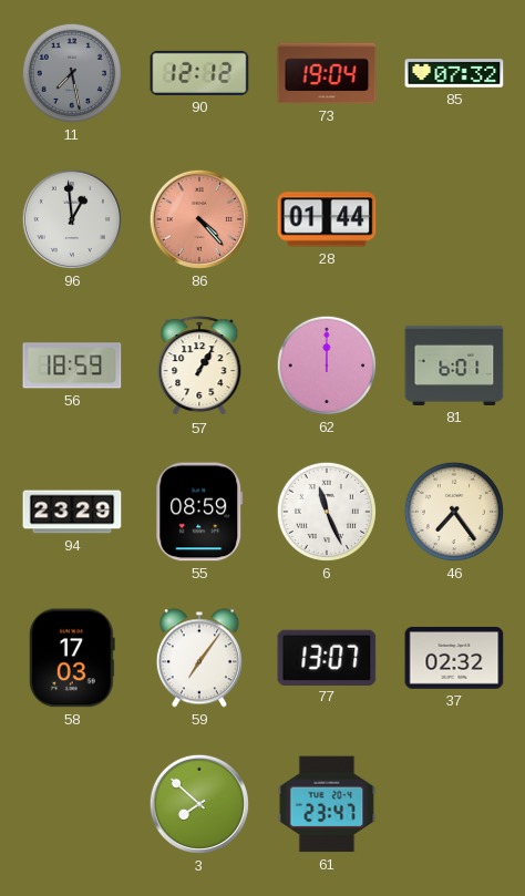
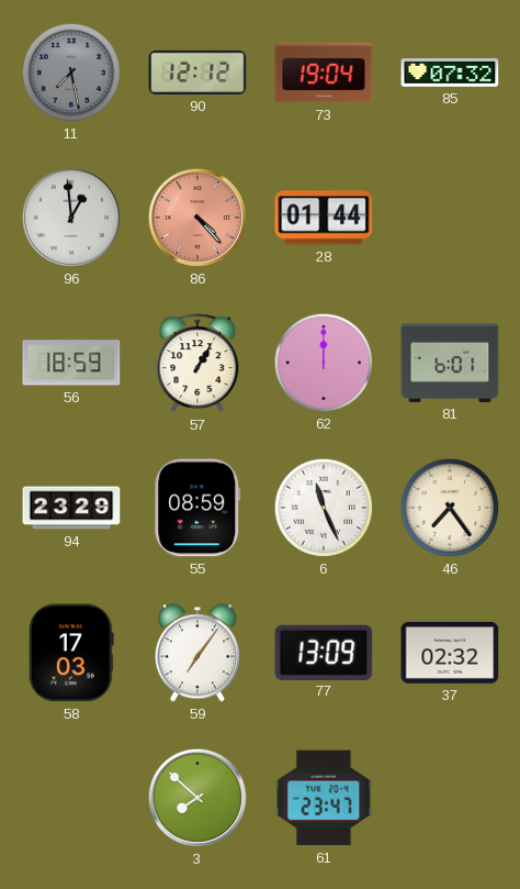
77: 13:07 -> 13:09 (324, 652)
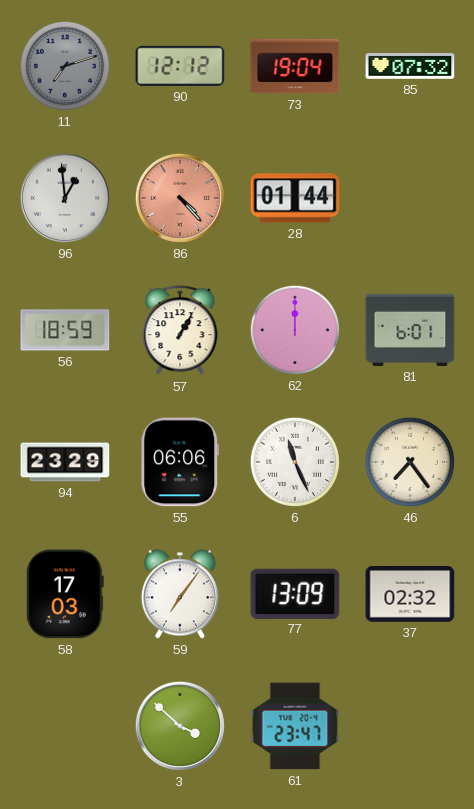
11: 7:28 -> 7:12 (65, 66)
55: 08:59 -> 06:06 (180, 462)
3: 7:52 -> 3:52 (180, 726)
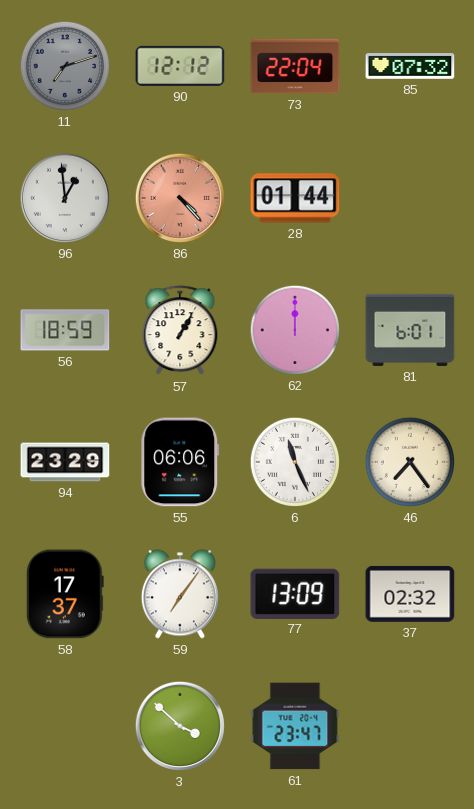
73: 19:04 -> 22:04 (295, 66)
58: 17:03 -> 17:37 (65, 594)
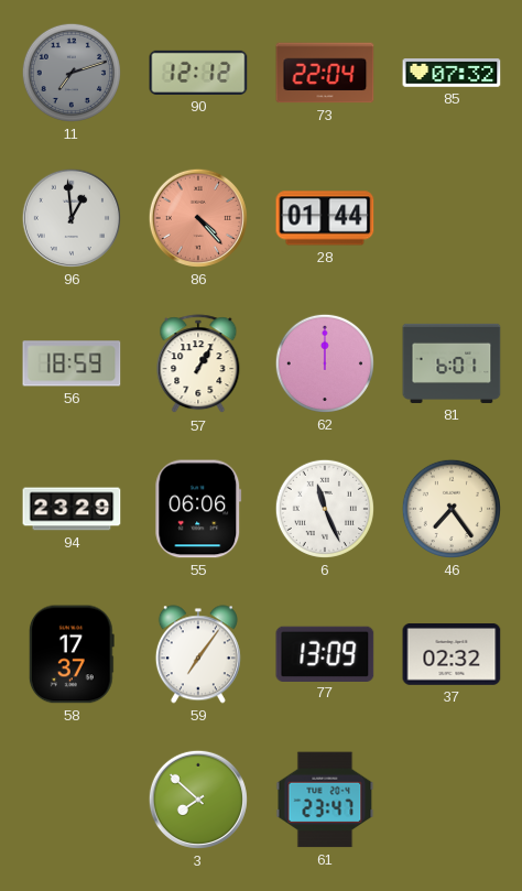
3: 3:52 -> 7:52 (198, 800)
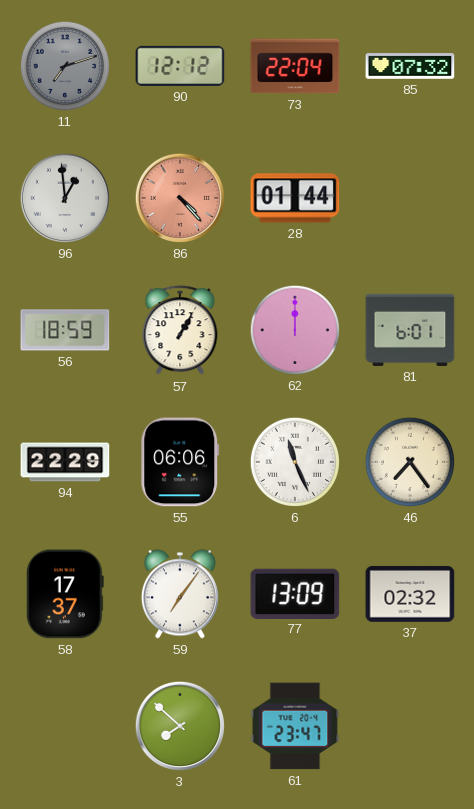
94: 23:29 -> 22:29 (65, 462)
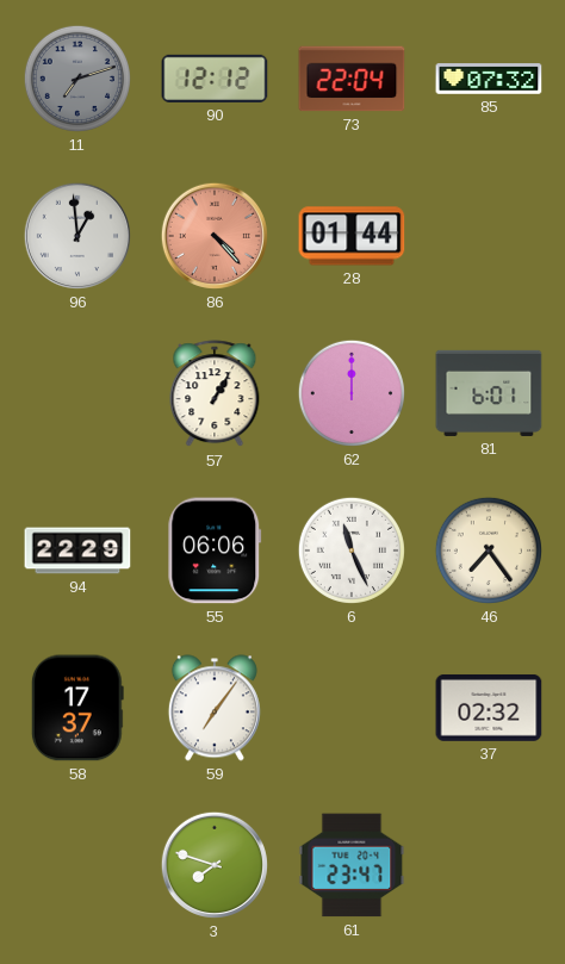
56: 18:59 -> none (65, 330)
77: 13:09 -> none (295, 593)
3: 7:52 -> 7:48 (215, 865)
